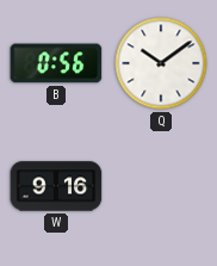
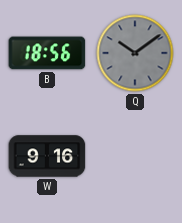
B: 0:56 -> 18:56 (47, 53)
Q dial: white -> grey (135, 53)
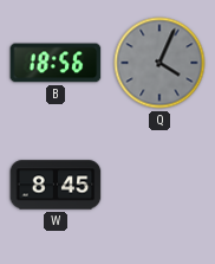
Q: 10:09 -> 4:04 (159, 63)
W: 9:16 -> 8:45 (56, 185)
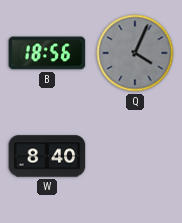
W: 8:45 -> 8:40 (47, 156)
